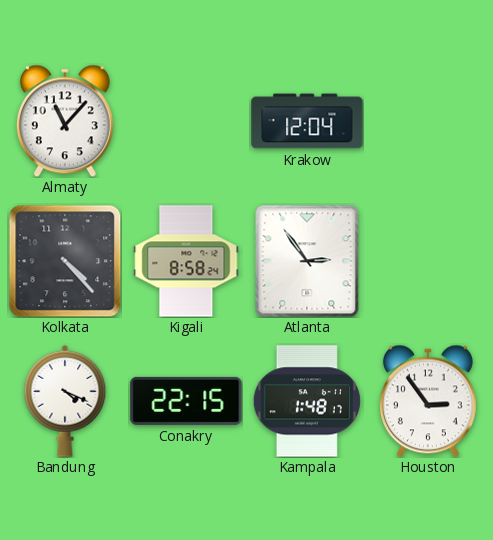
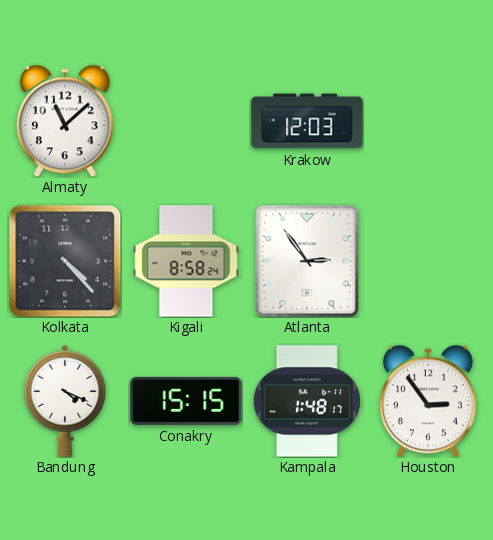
Almaty: 11:07 -> 11:08 (65, 121)
Krakow: 12:04 -> 12:03 (307, 121)
Conakry: 22:15 -> 15:15 (186, 401)
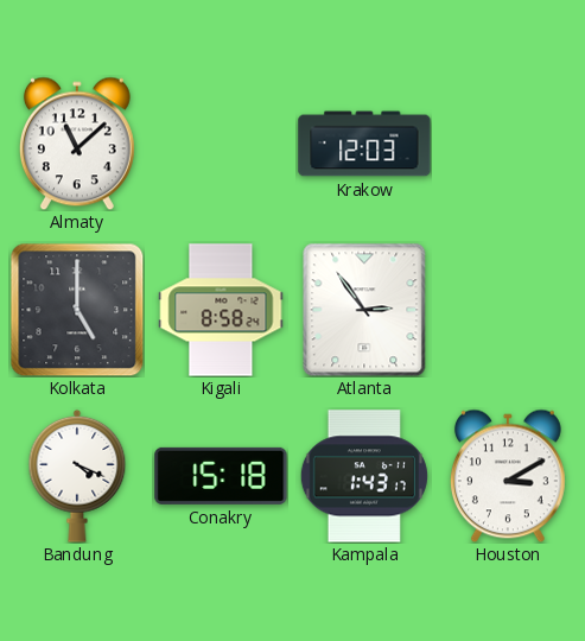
Kolkata: 4:23 -> 5:00 (77, 310)
Conakry: 15:15 -> 15:18 (221, 476)
Kampala: 1:48 -> 1:43 (364, 476)
Houston: 2:54 -> 3:10 (508, 476)
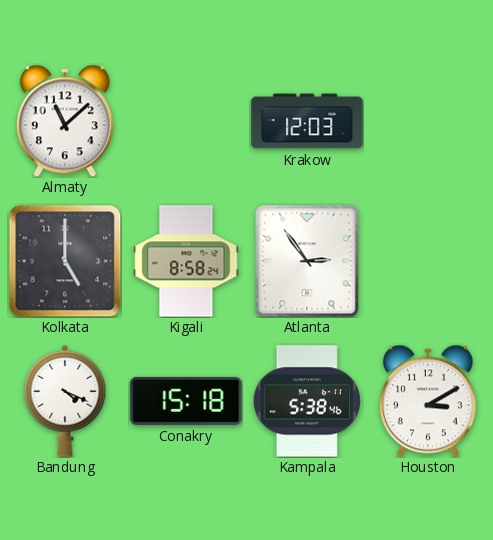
Kampala: 1:43 -> 5:38 (307, 401)
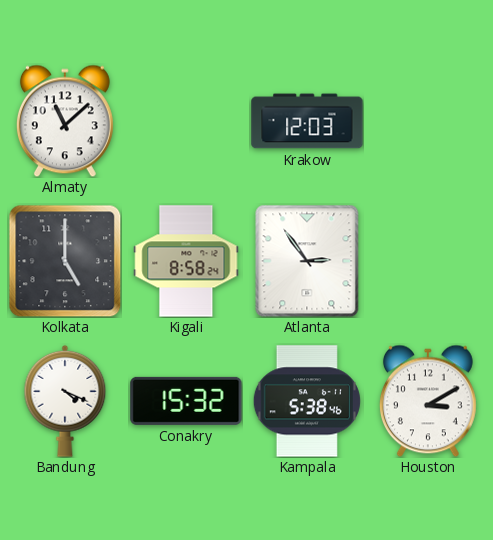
Conakry: 15:18 -> 15:32 (186, 401)
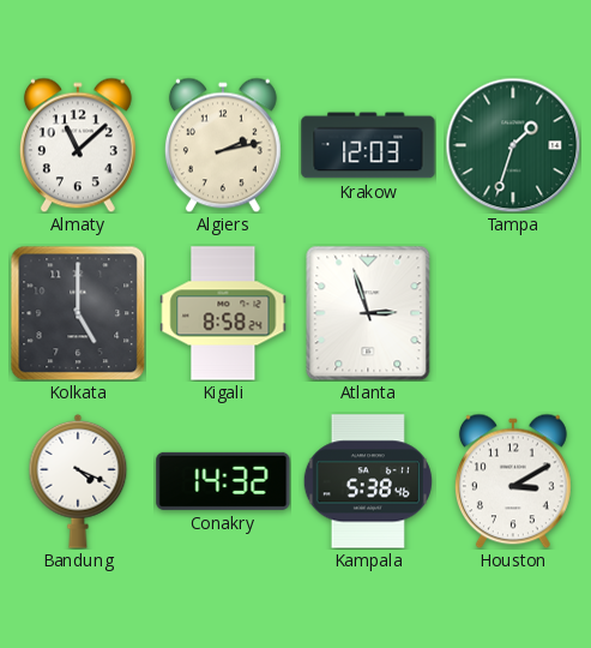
Algiers: none -> 2:13 (223, 145)
Tampa: none -> 1:33 (513, 145)
Atlanta: 2:54 -> 2:57 (368, 313)
Conakry: 15:32 -> 14:32 (223, 481)
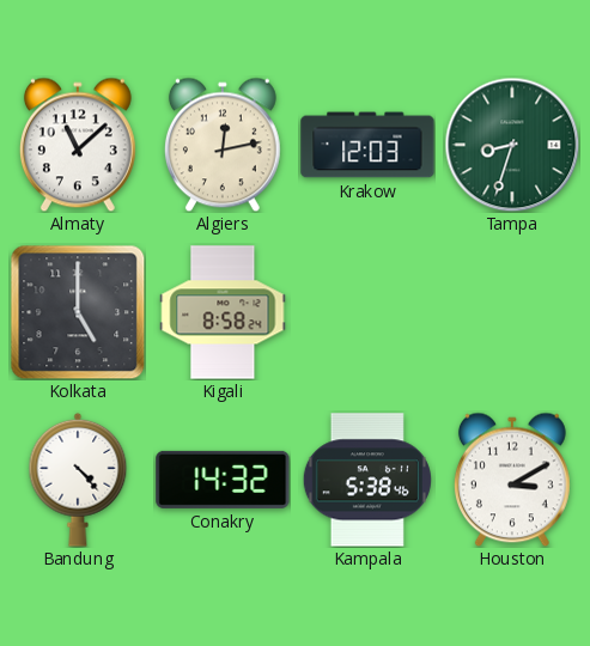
Algiers: 2:13 -> 12:13 (223, 145)
Tampa: 1:33 -> 8:33 (512, 145)
Atlanta: 2:57 -> none (368, 313)
Bandung: 4:19 -> 4:23 (78, 480)
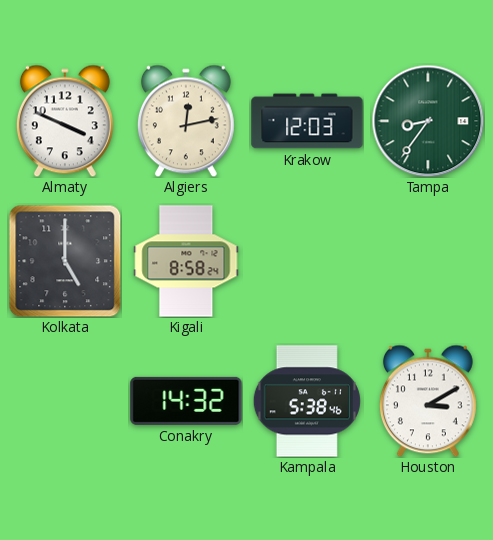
Almaty: 11:08 -> 3:49 (65, 121)
Tampa: 8:33 -> 8:36 (428, 121)
Bandung: 4:23 -> none (78, 480)
